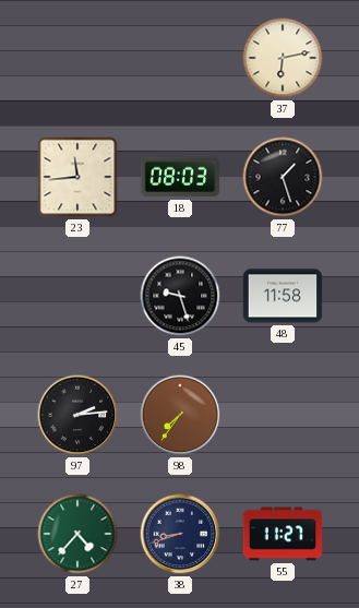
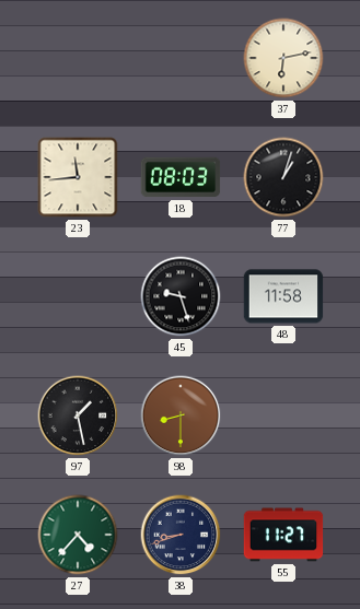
77: 1:27 -> 1:03 (283, 177)
97: 2:14 -> 1:28 (78, 415)
98: 7:36 -> 8:30 (181, 415)
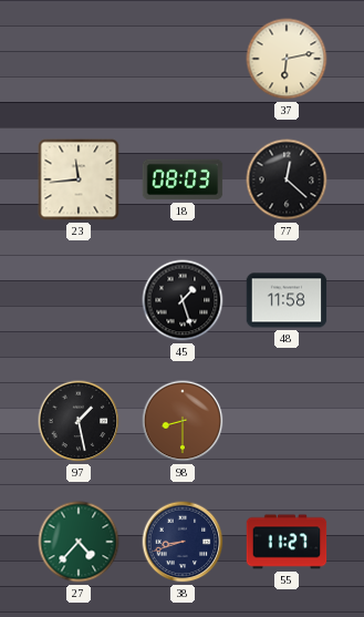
77: 1:03 -> 12:22 (287, 179)
45: 9:27 -> 1:27 (183, 300)
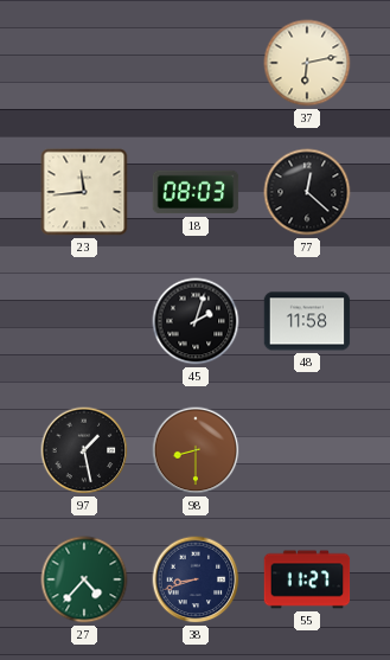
45: 1:27 -> 2:03 (196, 321)
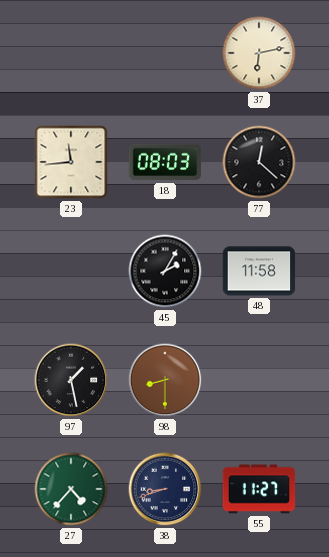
45: 2:03 -> 2:05 (165, 271)
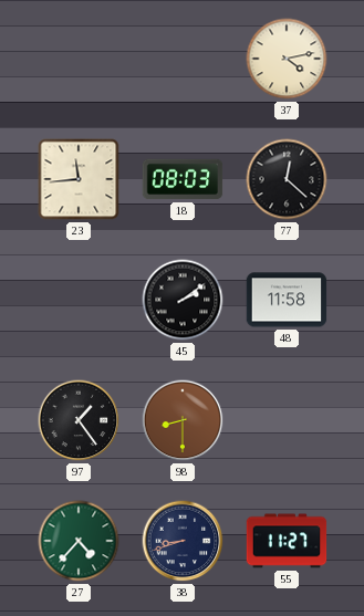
37: 6:13 -> 4:13 (287, 59)
45: 2:05 -> 2:09 (183, 300)
97: 1:28 -> 1:24 (79, 420)
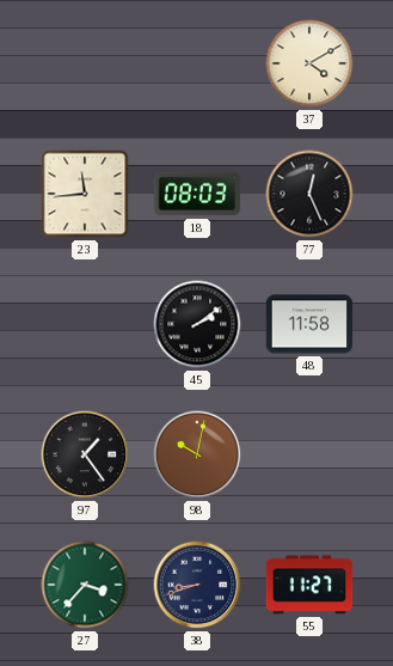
37: 4:13 -> 4:10 (309, 63)
77: 12:22 -> 12:26 (309, 194)
98: 8:30 -> 10:02 (197, 454)
27: 4:37 -> 3:37 (85, 585)
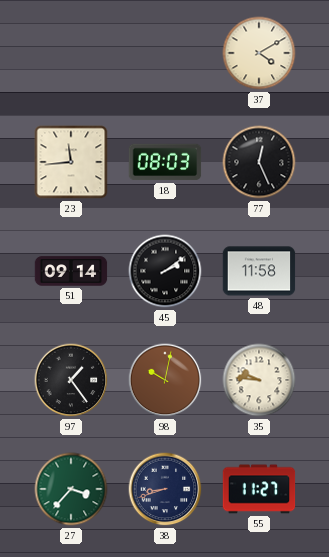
51: none -> 09:14 (71, 271)
35: none -> 9:46 (259, 380)
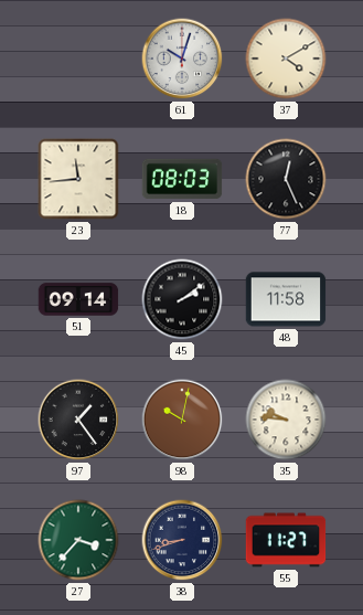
61: none -> 10:03 (182, 59)
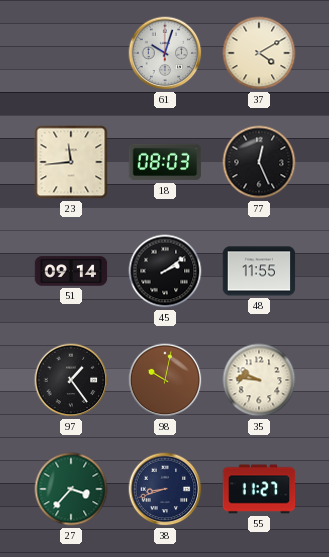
48: 11:58 -> 11:55 (259, 271)
